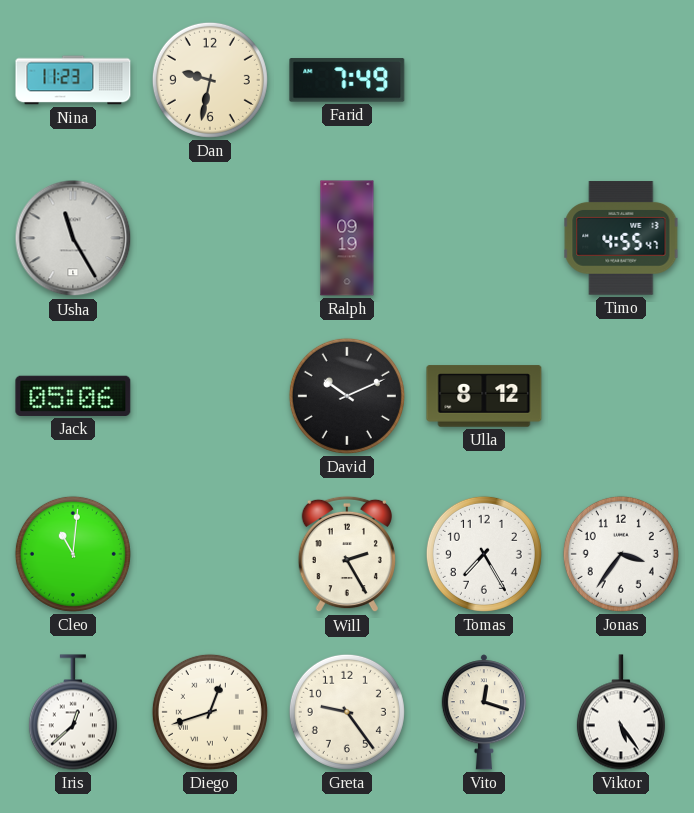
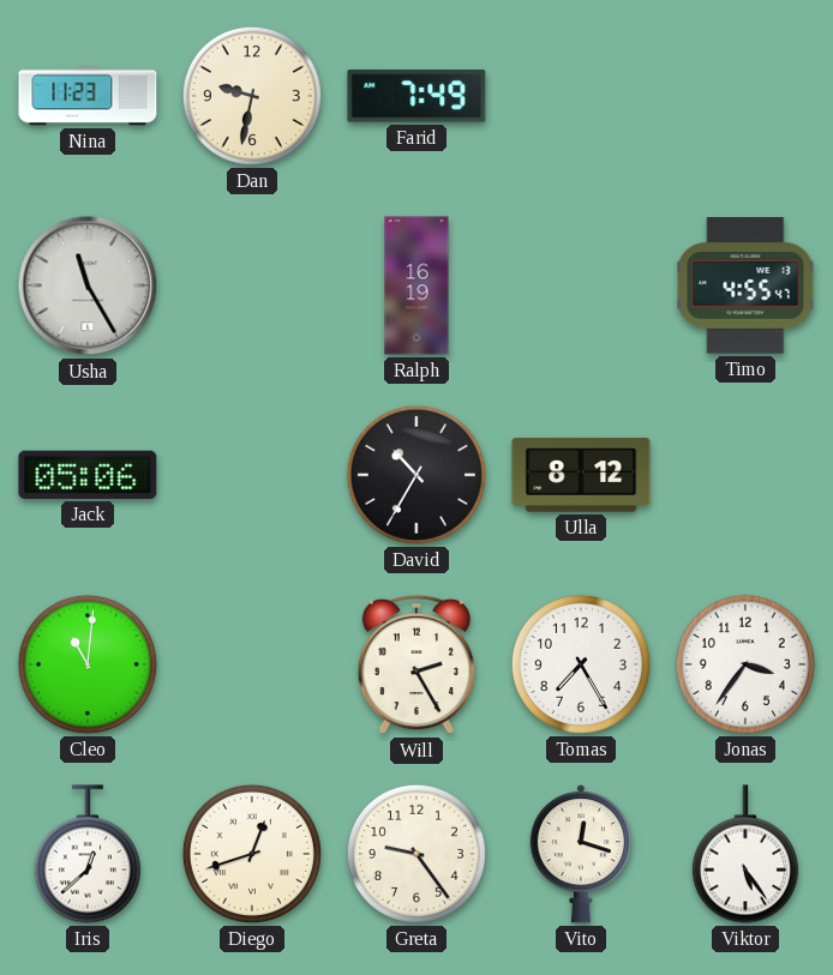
Ralph: 09:19 -> 16:19 (416, 285)
David: 10:11 -> 10:35 (416, 475)
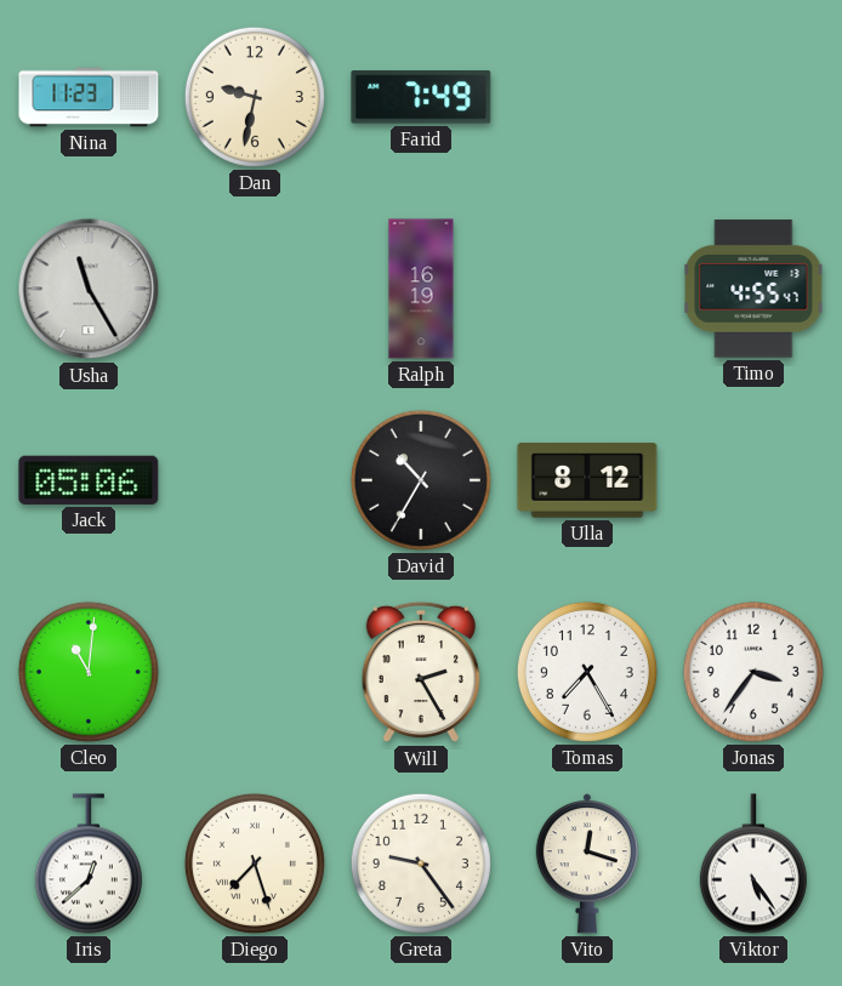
Diego: 12:42 -> 7:27 (255, 864)
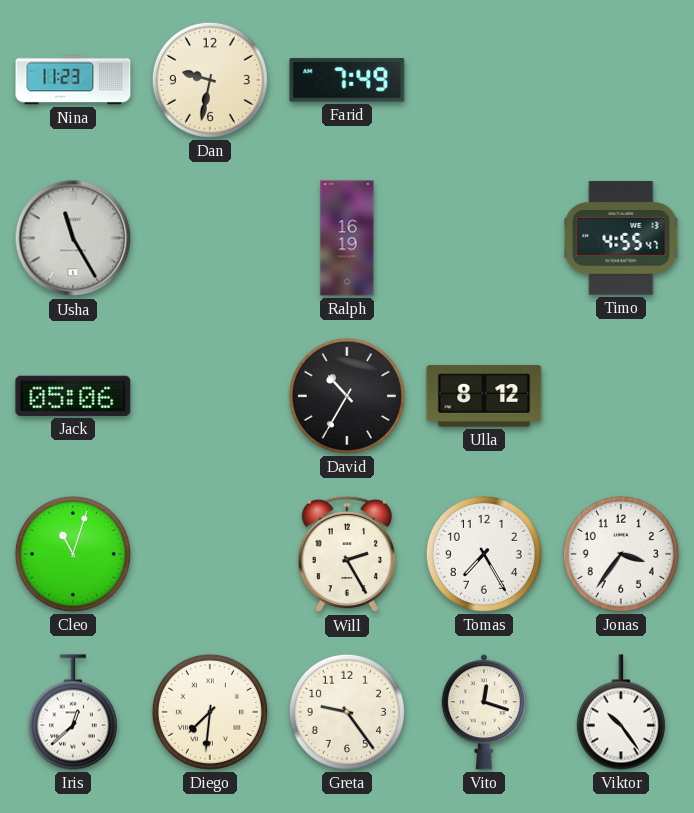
Cleo: 11:01 -> 11:03 (73, 554)
Diego: 7:27 -> 7:31 (210, 712)
Viktor: 5:24 -> 10:24 (621, 712)
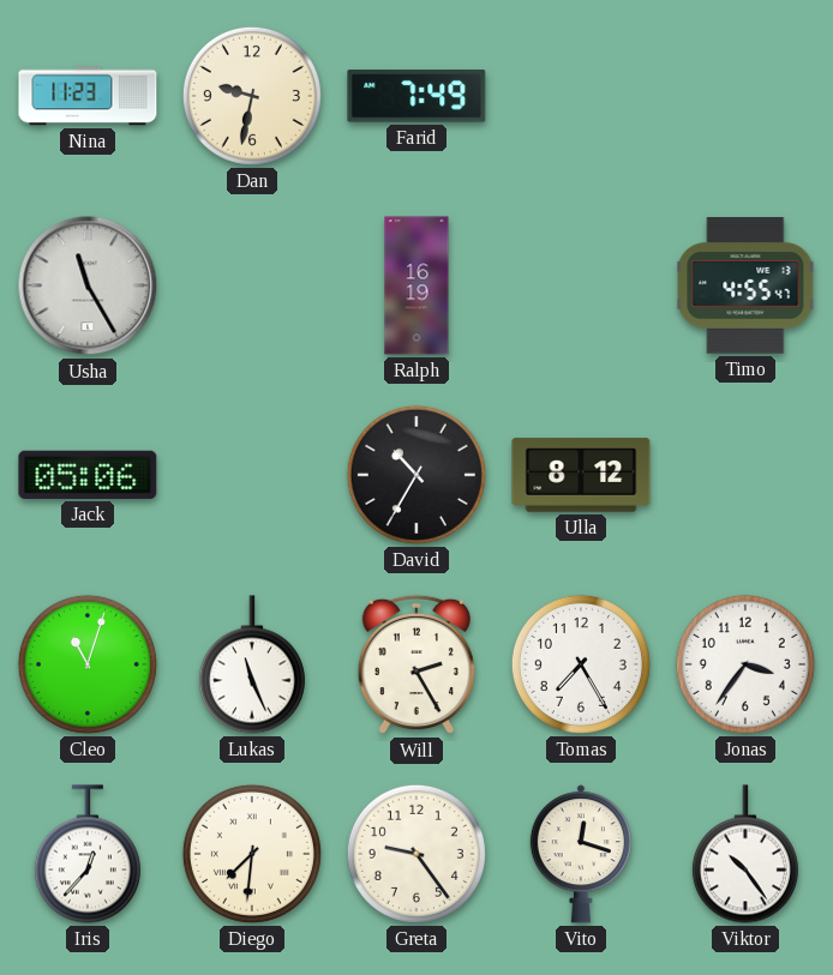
Lukas: none -> 11:26 (252, 664)
Iris: 12:38 -> 12:37 (88, 854)
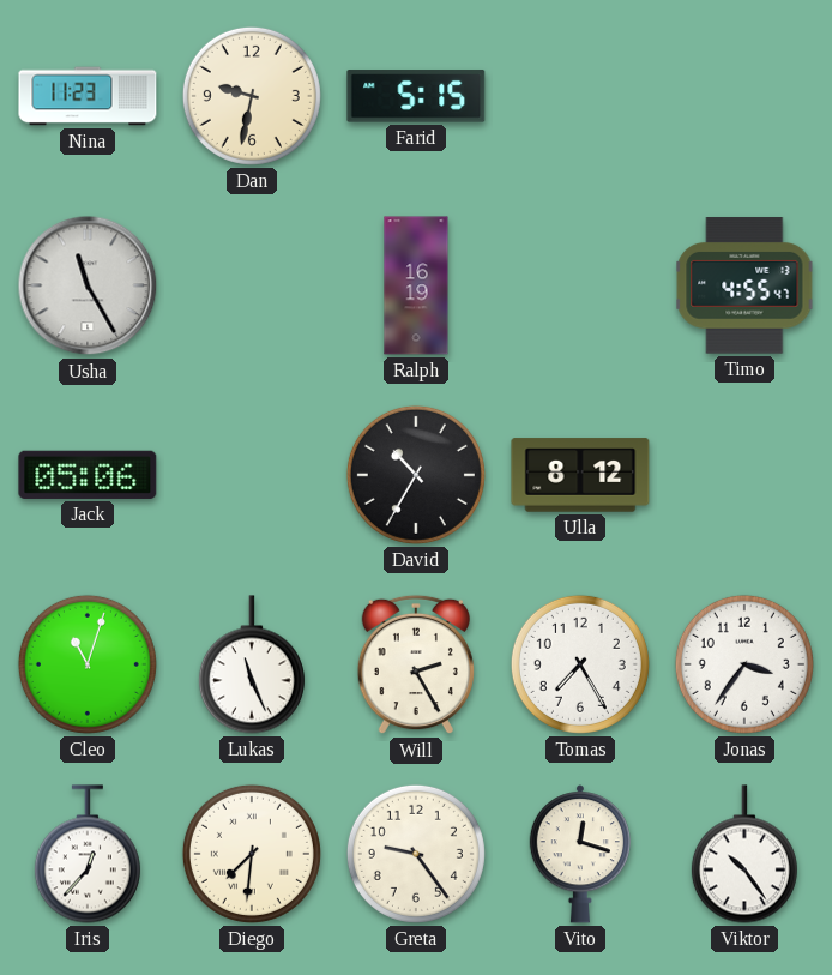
Farid: 7:49 -> 5:15 (416, 96)
